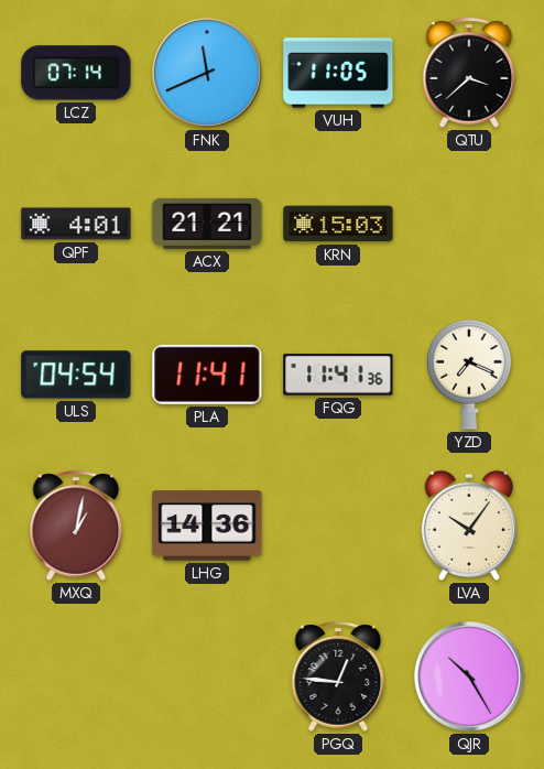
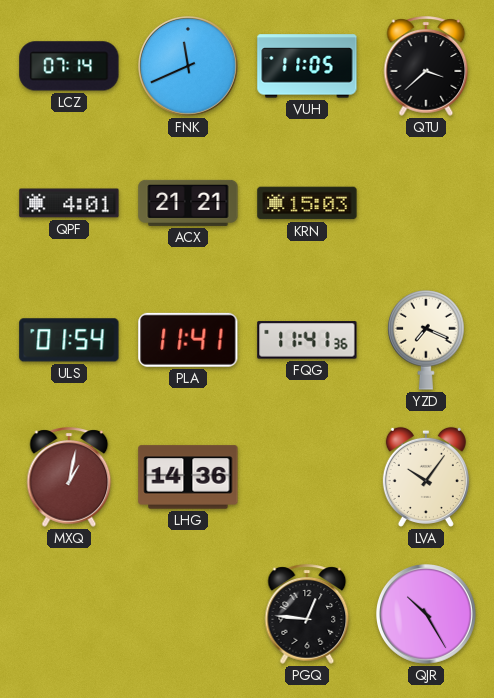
ULS: 04:54 -> 01:54 (69, 340)
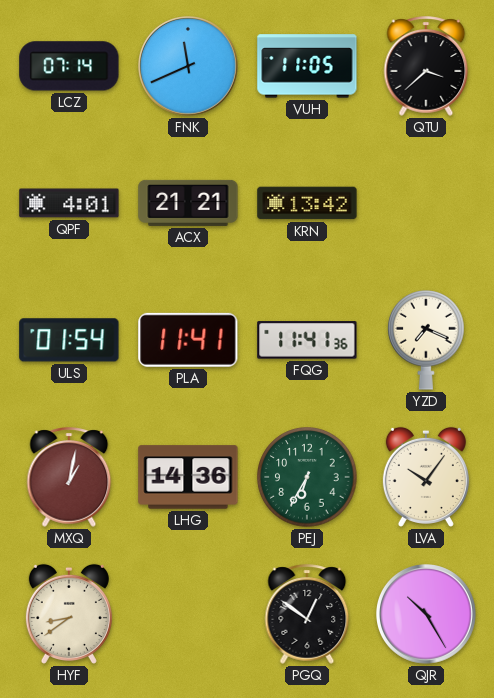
KRN: 15:03 -> 13:42 (307, 203)
PEJ: none -> 6:35 (307, 477)
HYF: none -> 8:39 (69, 614)
PGQ: 12:46 -> 12:51 (307, 614)
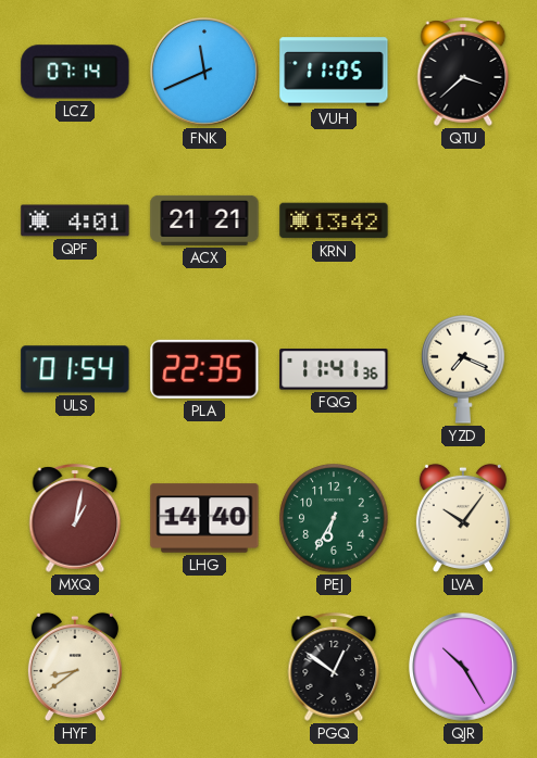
PLA: 11:41 -> 22:35 (204, 369)
LHG: 14:36 -> 14:40 (204, 518)
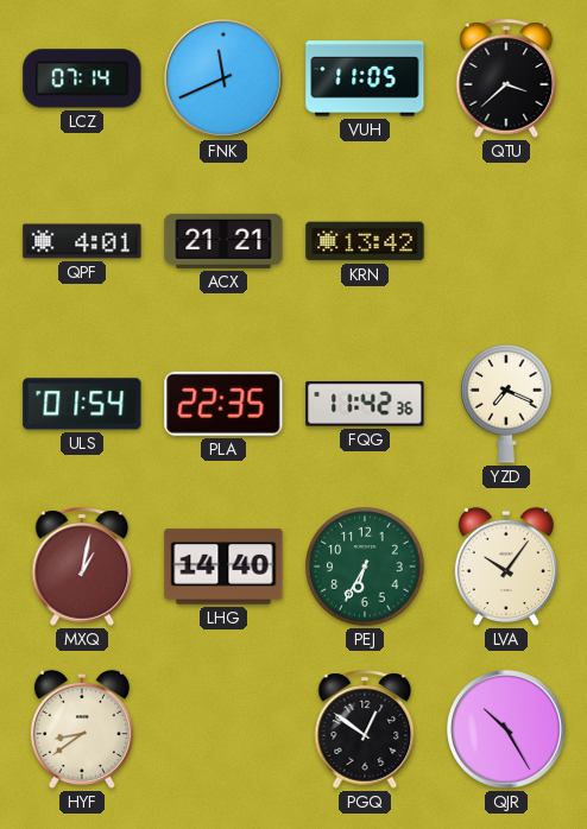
FQG: 11:41 -> 11:42 (365, 404)
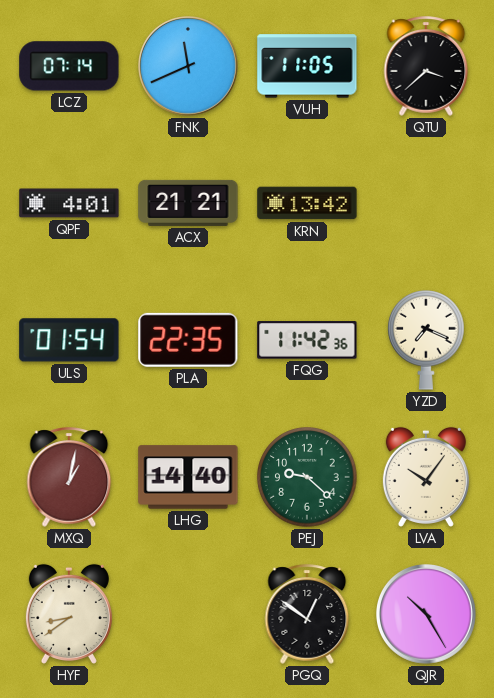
PEJ: 6:35 -> 9:22 (307, 477)
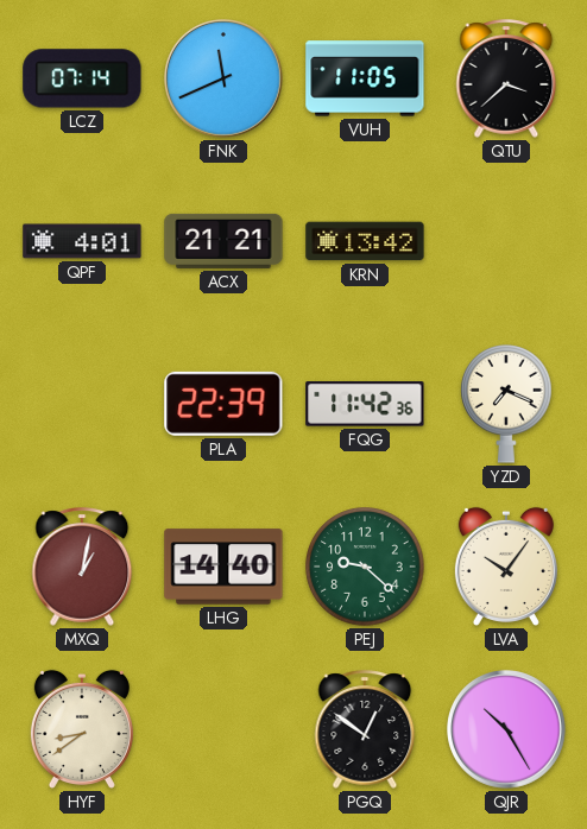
ULS: 01:54 -> none (69, 340)
PLA: 22:35 -> 22:39 (223, 404)
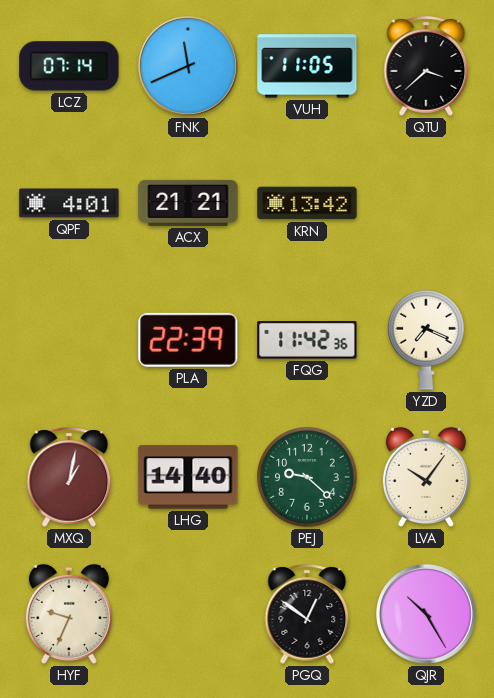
HYF: 8:39 -> 9:34 (69, 614)
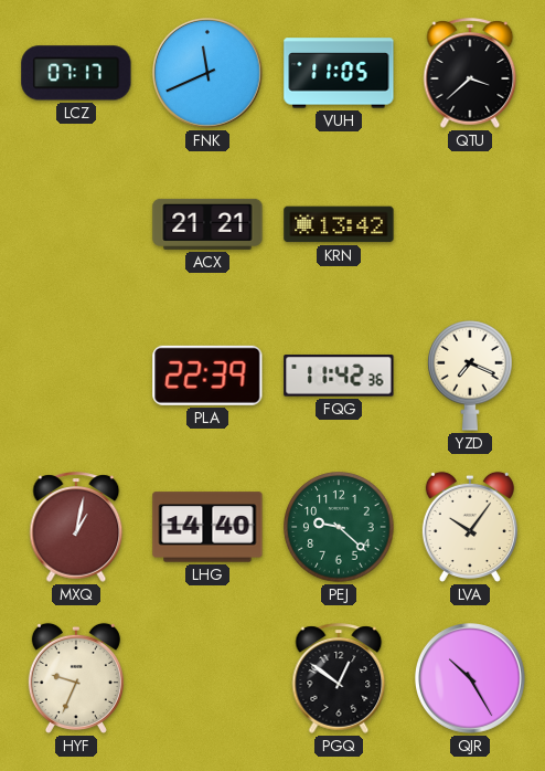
LCZ: 07:14 -> 07:17 (76, 73)
QPF: 4:01 -> none (69, 203)
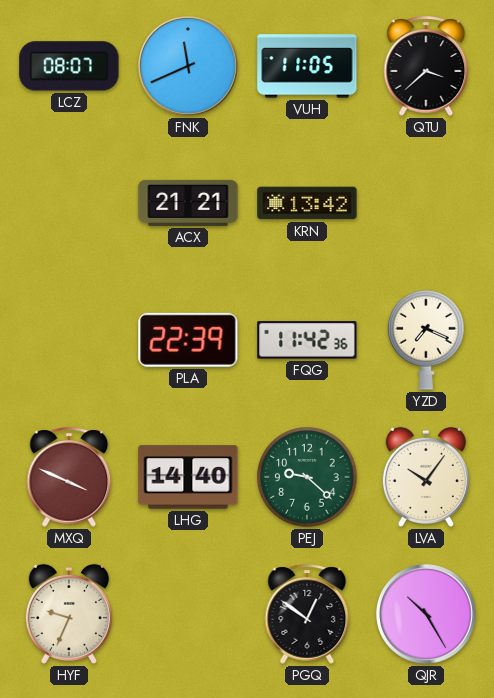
LCZ: 07:17 -> 08:07 (69, 66)
MXQ: 1:02 -> 3:49 (69, 477)
